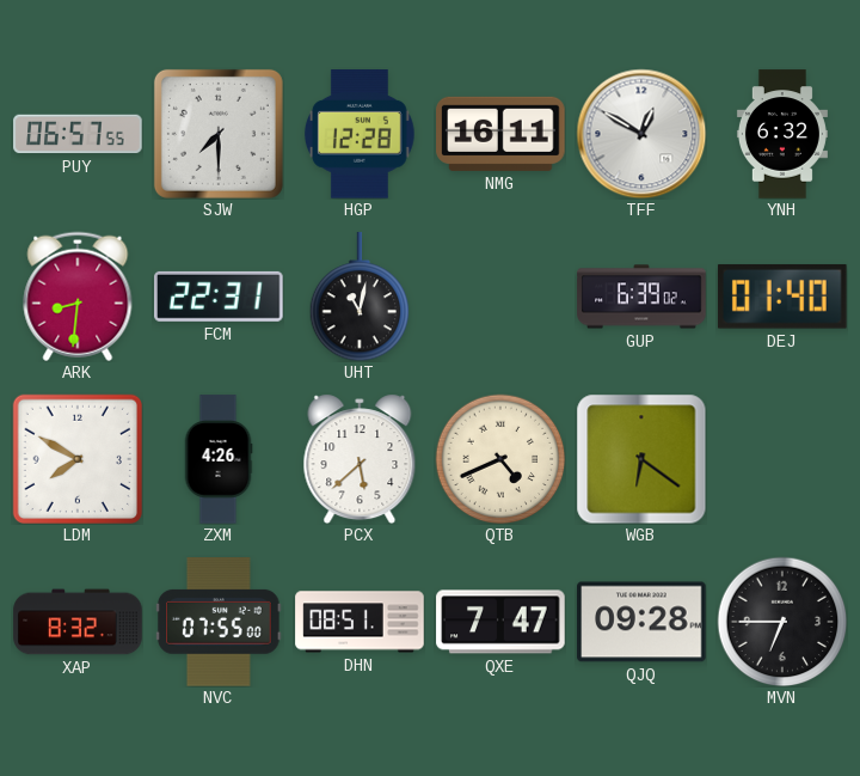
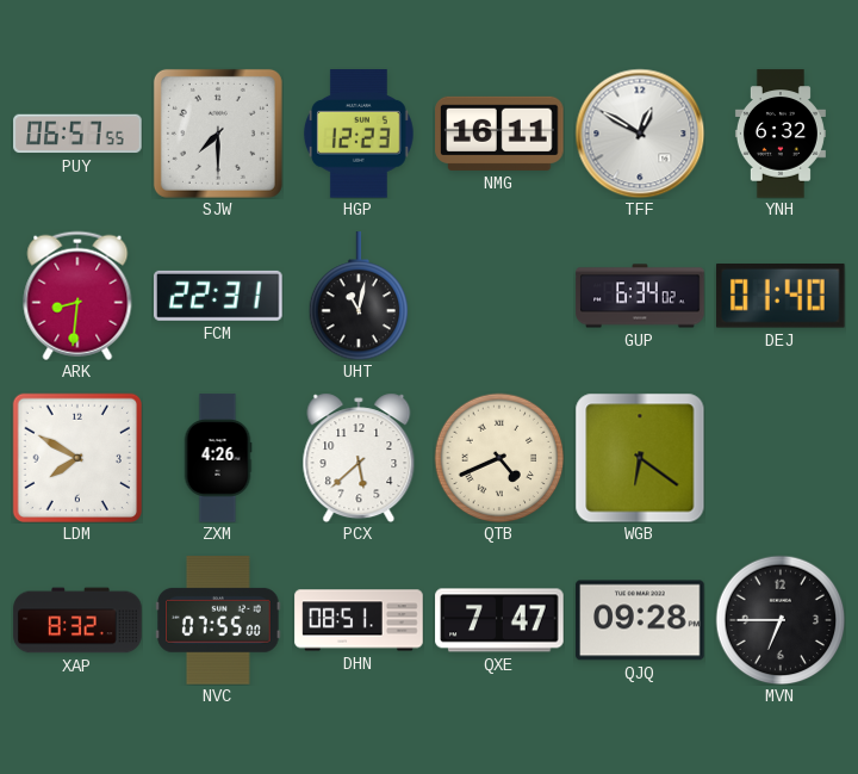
HGP: 12:28 -> 12:23 (359, 134)
GUP: 6:39 -> 6:34 (640, 296)
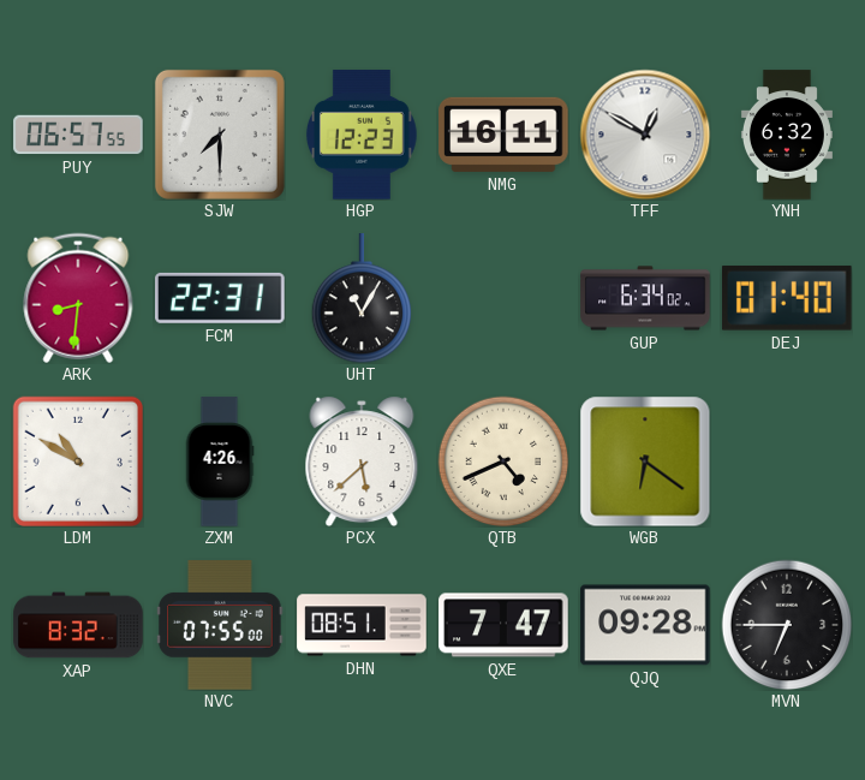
UHT: 11:02 -> 11:05 (362, 298)
LDM: 7:50 -> 10:50 (78, 462)
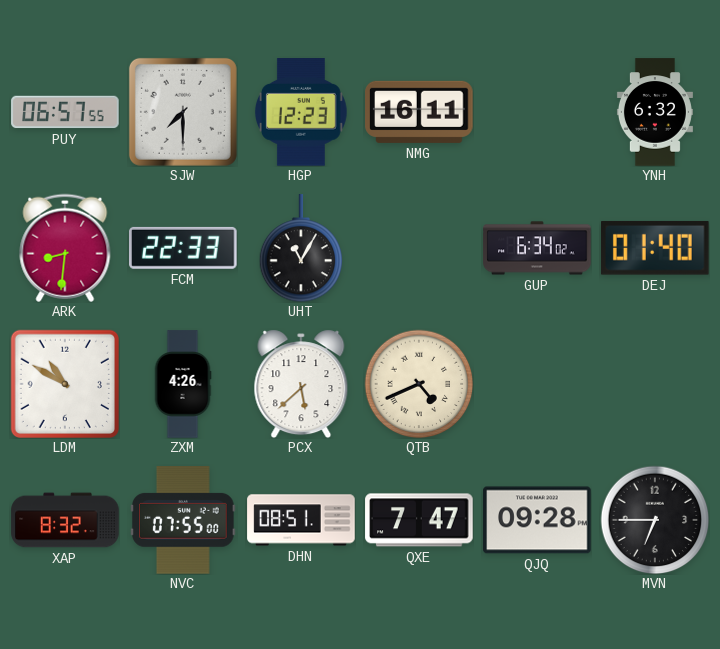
TFF: 12:50 -> none (645, 135)
FCM: 22:31 -> 22:33 (184, 248)
WGB: 6:21 -> none (645, 462)
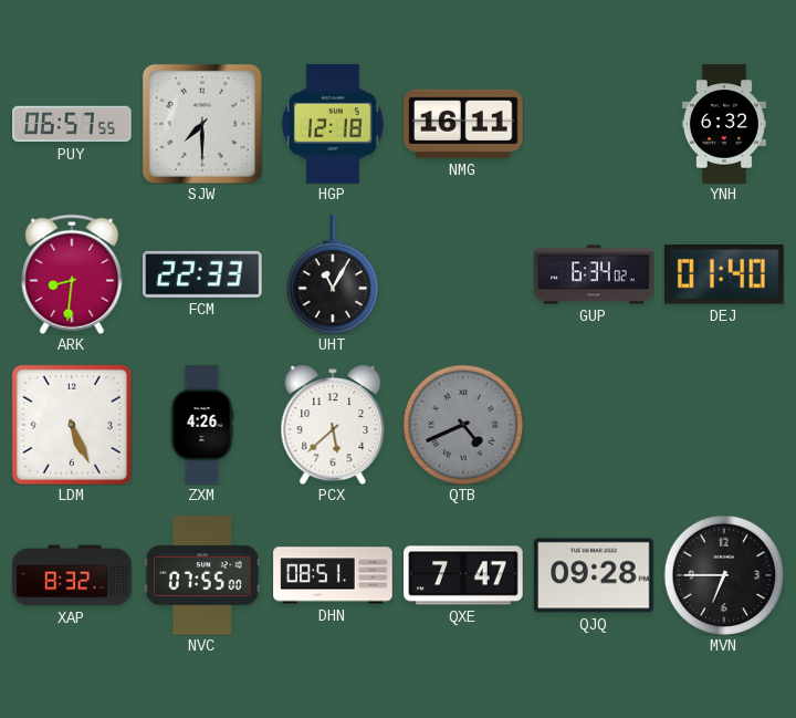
HGP: 12:23 -> 12:18 (333, 124)
LDM: 10:50 -> 5:26 (72, 425)
QTB dial: cream -> grey (463, 425)
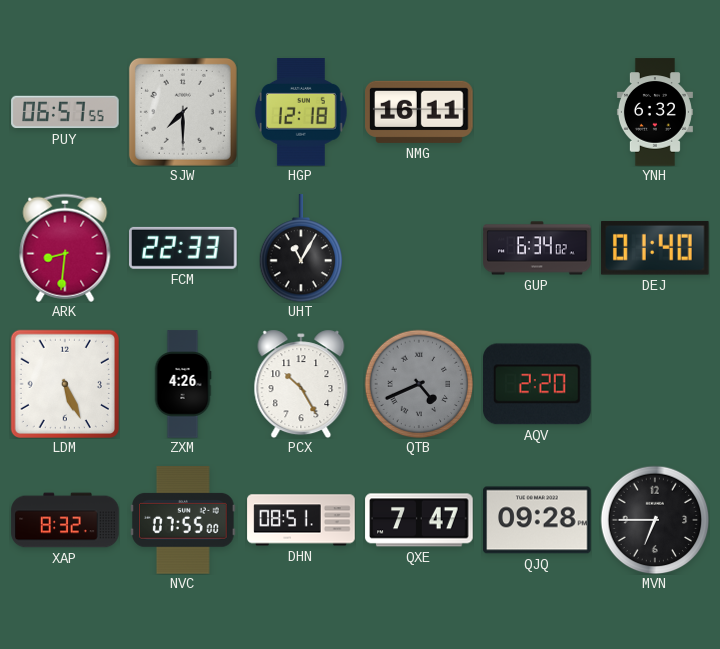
PCX: 5:38 -> 10:25 (301, 384)
AQV: none -> 2:20 (538, 384)
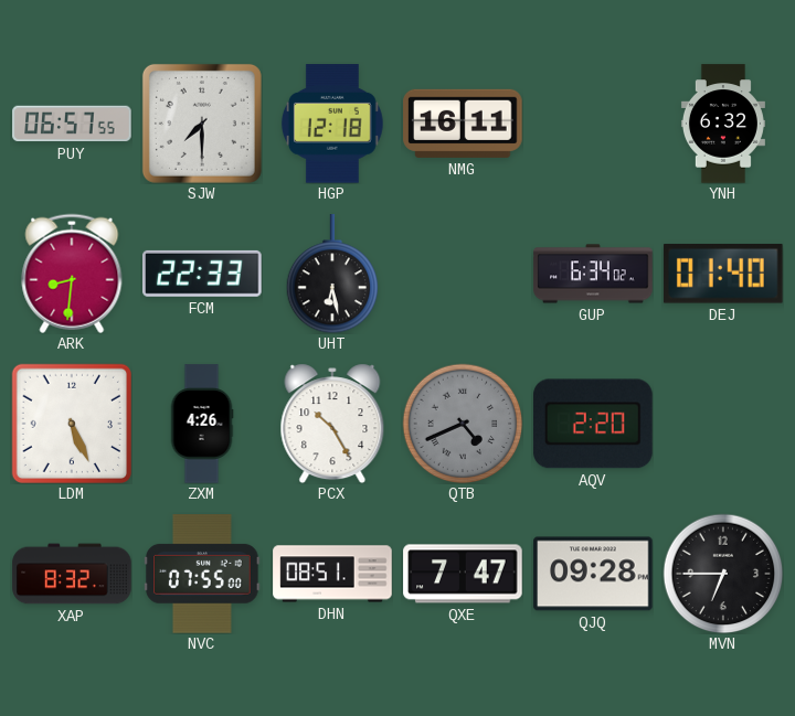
UHT: 11:05 -> 6:28 (332, 274)
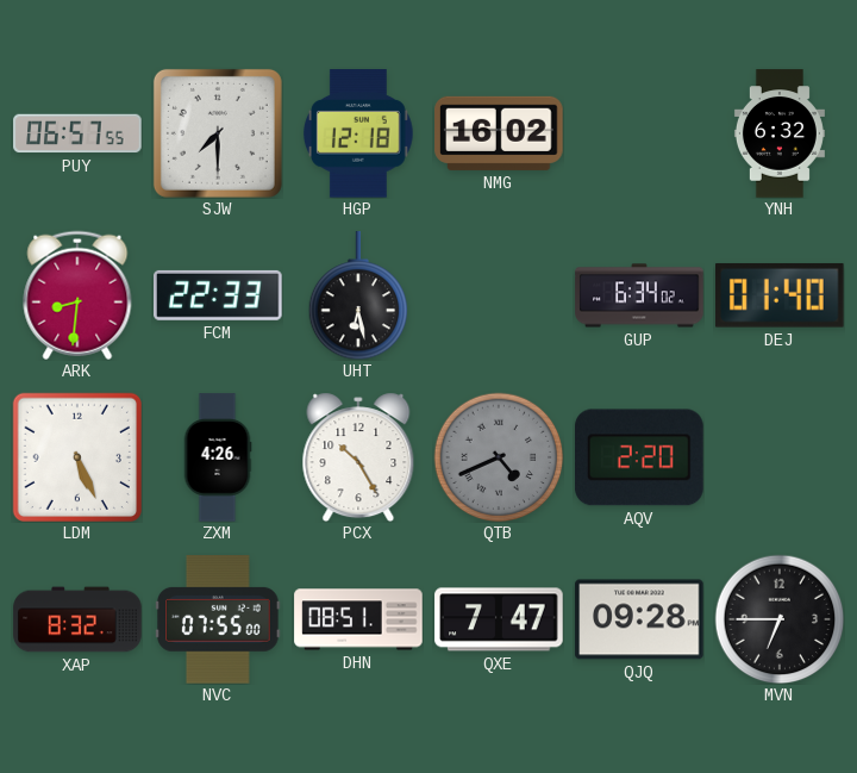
NMG: 16:11 -> 16:02 (499, 133)
